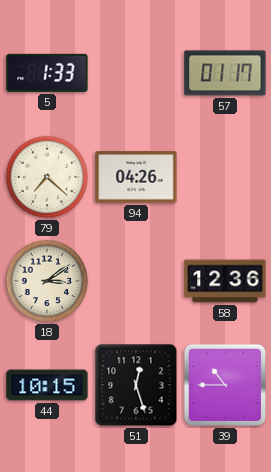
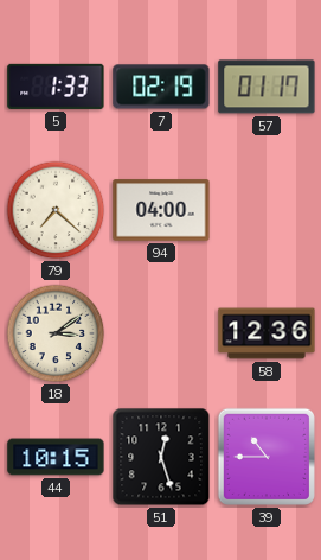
7: none -> 02:19 (161, 87)
94: 04:26 -> 04:00 (161, 210)
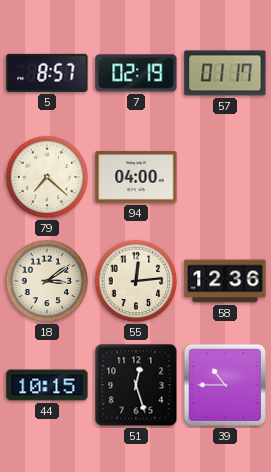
5: 1:33 -> 8:57 (47, 73)
55: none -> 12:14 (136, 281)
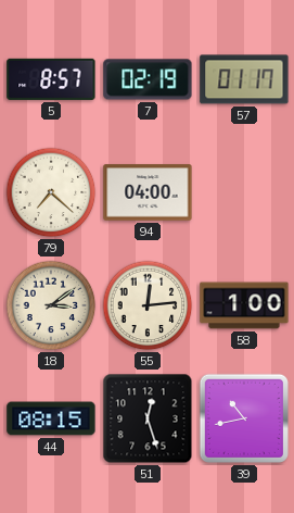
58: 12:36 -> 1:00 (244, 305)
44: 10:15 -> 08:15 (51, 418)
39: 10:45 -> 10:43 (244, 418)
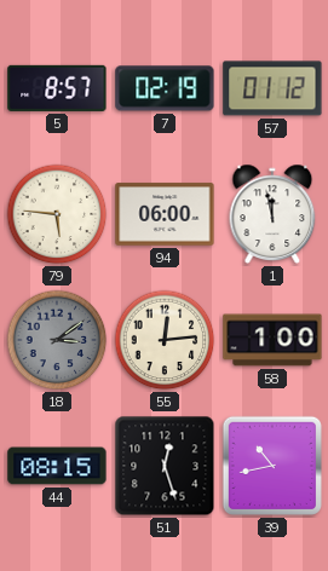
57: 01:17 -> 01:12 (272, 88)
79: 7:22 -> 5:46 (57, 214)
94: 04:00 -> 06:00 (165, 214)
1: none -> 11:58 (272, 214)
18 dial: cream -> grey (57, 340)
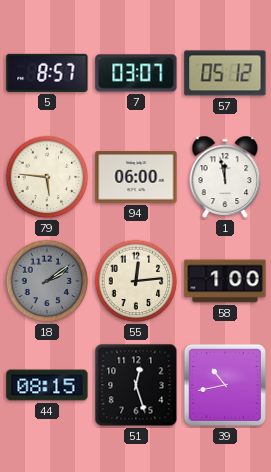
7: 02:19 -> 03:07 (136, 73)
57: 01:12 -> 05:12 (225, 73)
18: 3:09 -> 2:09 (47, 281)
